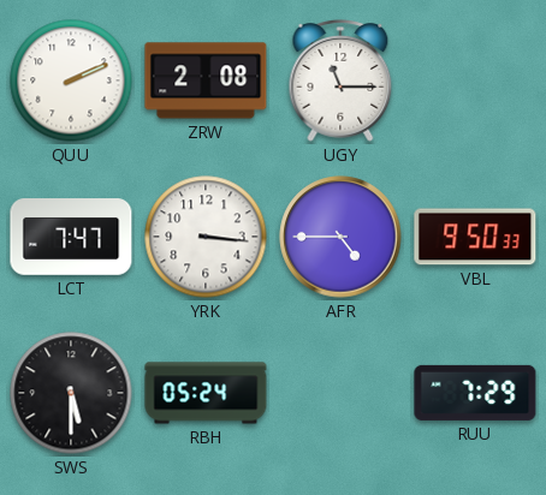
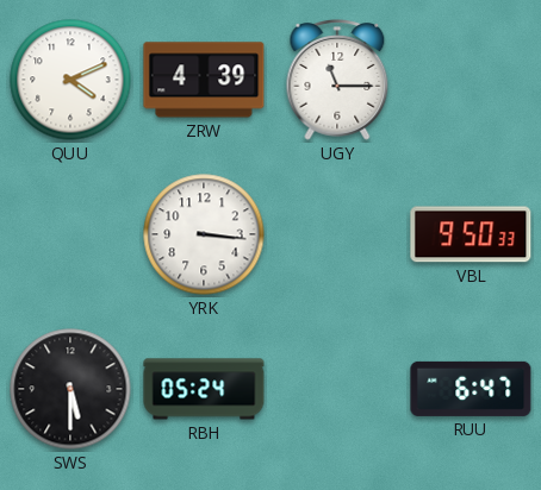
QUU: 2:11 -> 4:11 (70, 80)
ZRW: 2:08 -> 4:39 (204, 80)
LCT: 7:47 -> none (71, 237)
AFR: 4:45 -> none (340, 237)
RUU: 7:29 -> 6:47 (471, 389)
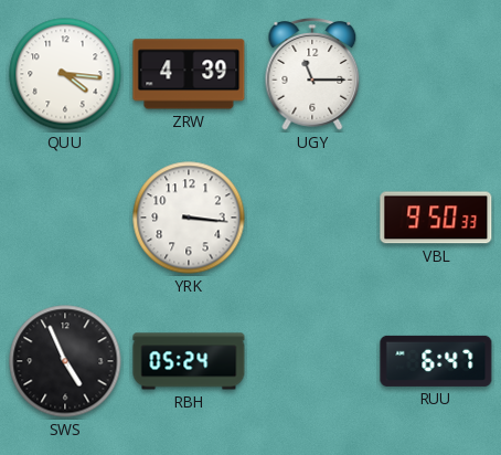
QUU: 4:11 -> 4:16 (65, 74)
SWS: 5:30 -> 4:56 (65, 361)
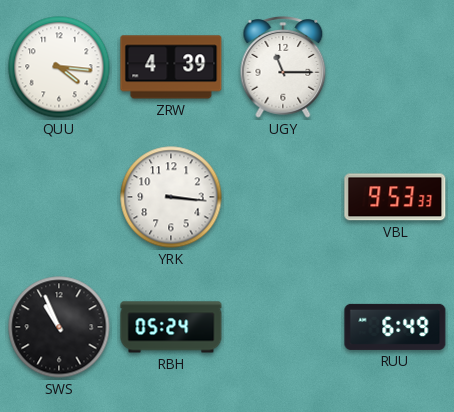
VBL: 9:50 -> 9:53 (395, 197)
SWS: 4:56 -> 10:56 (59, 327)
RUU: 6:47 -> 6:49 (395, 327)
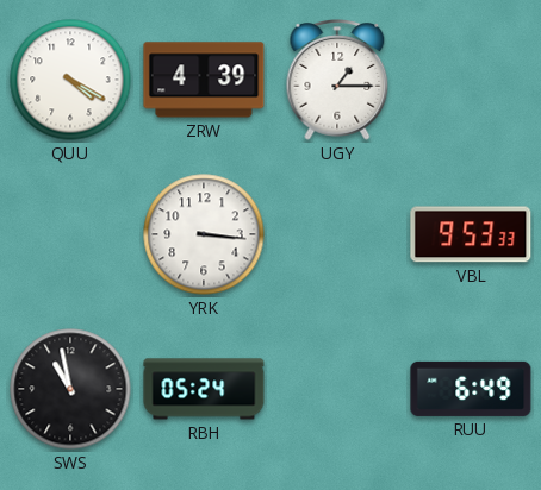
QUU: 4:16 -> 4:20 (70, 80)
UGY: 11:15 -> 1:15 (337, 81)
SWS: 10:56 -> 10:58 (70, 389)
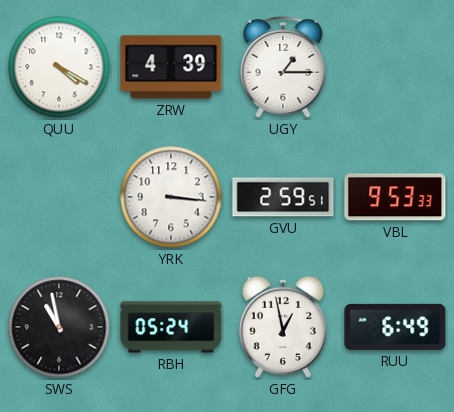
GVU: none -> 2:59 (283, 197)
GFG: none -> 12:58 (283, 327)
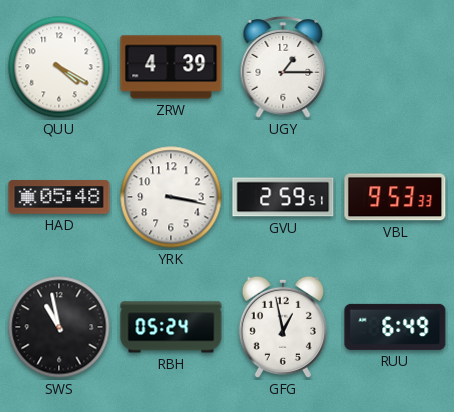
HAD: none -> 05:48 (59, 197)
YRK: 3:16 -> 3:17 (171, 197)
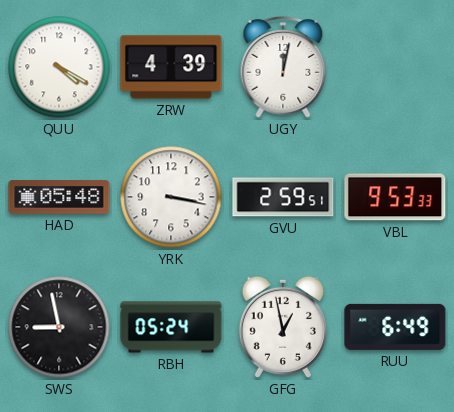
UGY: 1:15 -> 12:02 (283, 68)
SWS: 10:58 -> 8:58 (59, 327)
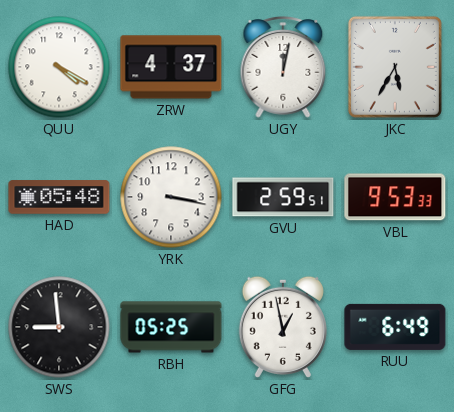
ZRW: 4:39 -> 4:37 (171, 67)
JKC: none -> 5:35 (395, 67)
SWS: 8:58 -> 8:59 (59, 327)
RBH: 05:24 -> 05:25 (171, 327)
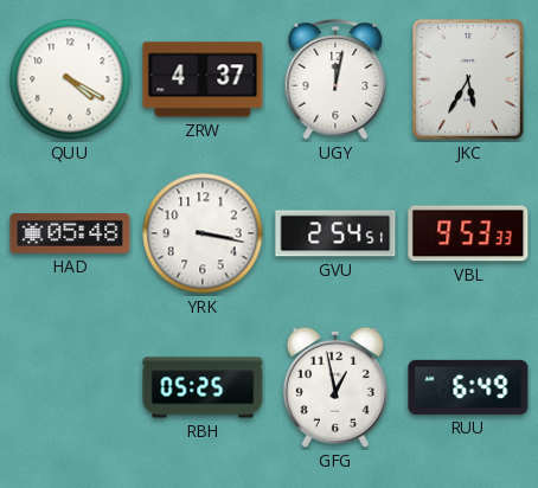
GVU: 2:59 -> 2:54 (335, 233)
SWS: 8:59 -> none (59, 327)
